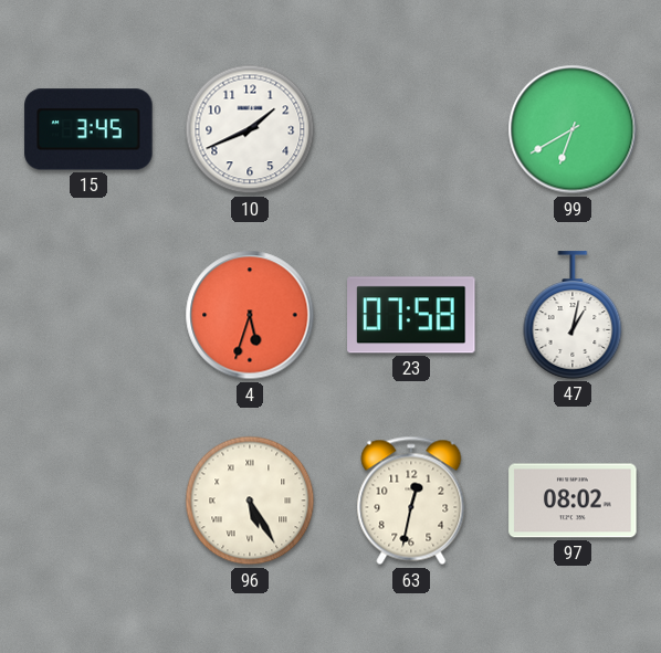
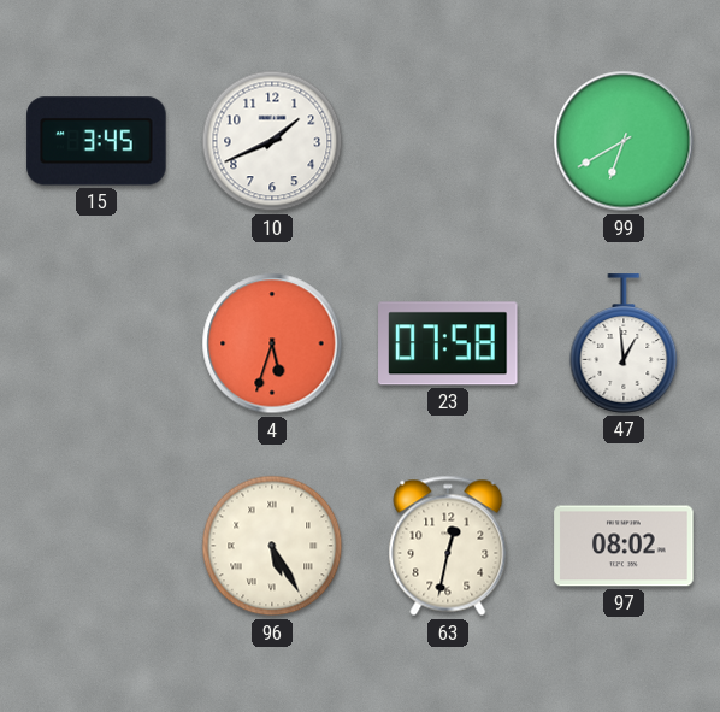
47: 1:02 -> 12:59 (624, 343)
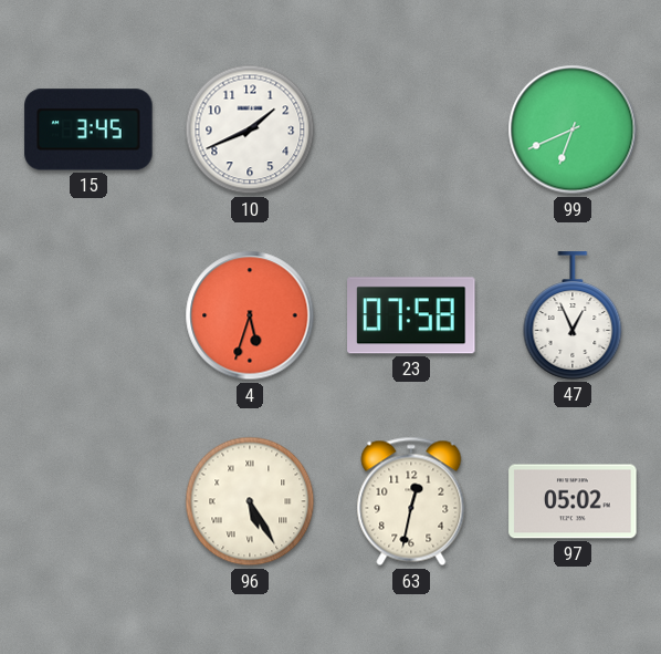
99: 6:40 -> 6:41 (573, 129)
47: 12:59 -> 12:56 (573, 315)
97: 08:02 -> 05:02 (573, 501)
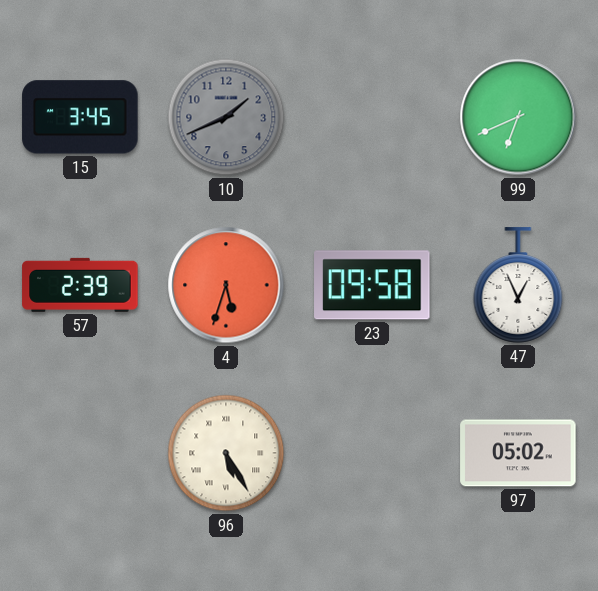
10 dial: white -> grey (226, 117)
57: none -> 2:39 (80, 285)
23: 07:58 -> 09:58 (372, 285)
63: 12:32 -> none (411, 501)
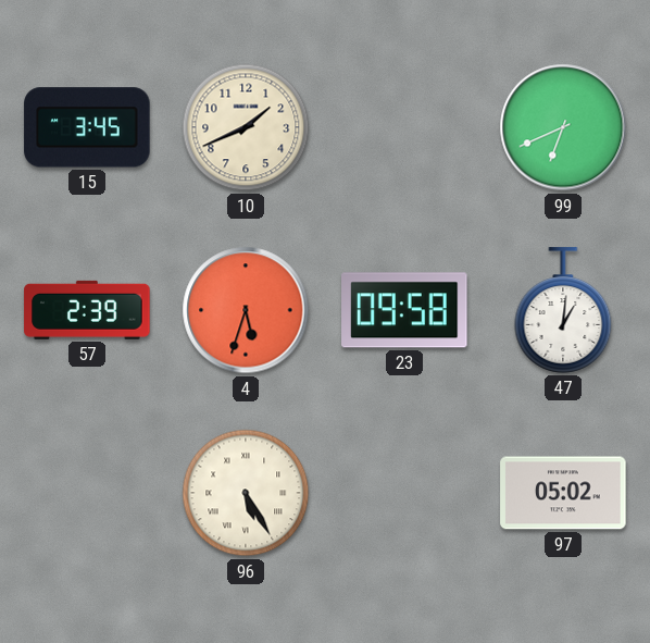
10 dial: grey -> cream (246, 127)
47: 12:56 -> 1:01 (563, 310)
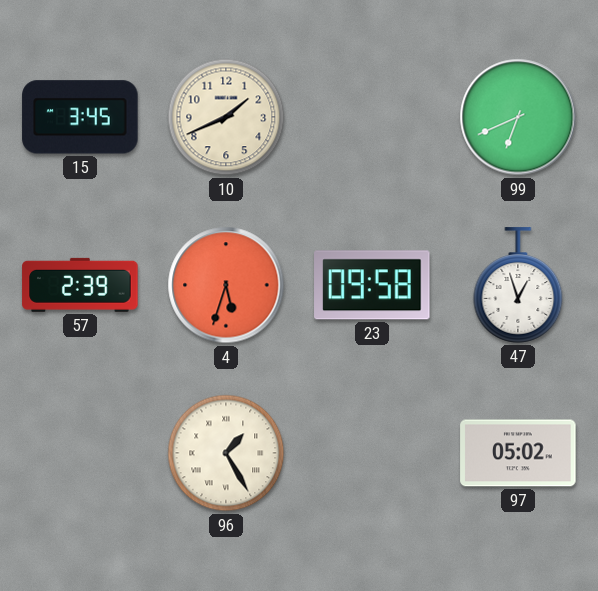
47: 1:01 -> 12:57 (518, 285)
96: 5:25 -> 1:25 (226, 453)
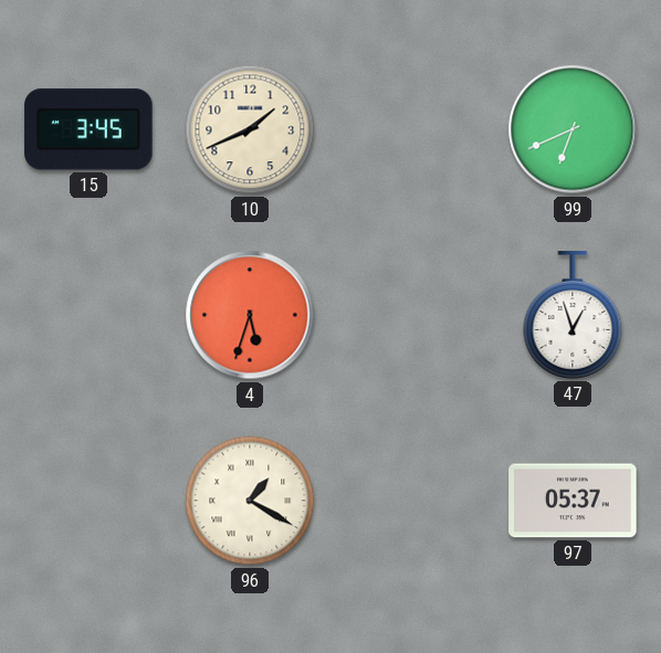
57: 2:39 -> none (80, 285)
23: 09:58 -> none (372, 285)
96: 1:25 -> 1:20 (250, 501)
97: 05:02 -> 05:37 (573, 501)
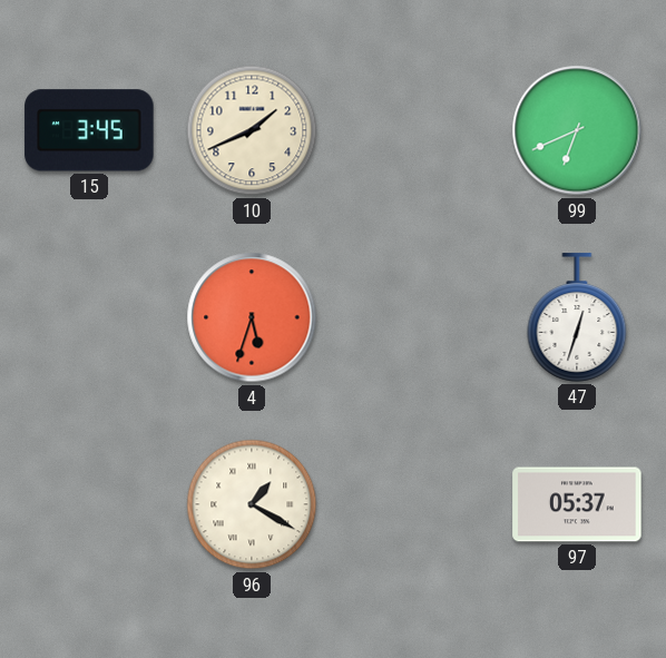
47: 12:57 -> 12:33 (577, 317)
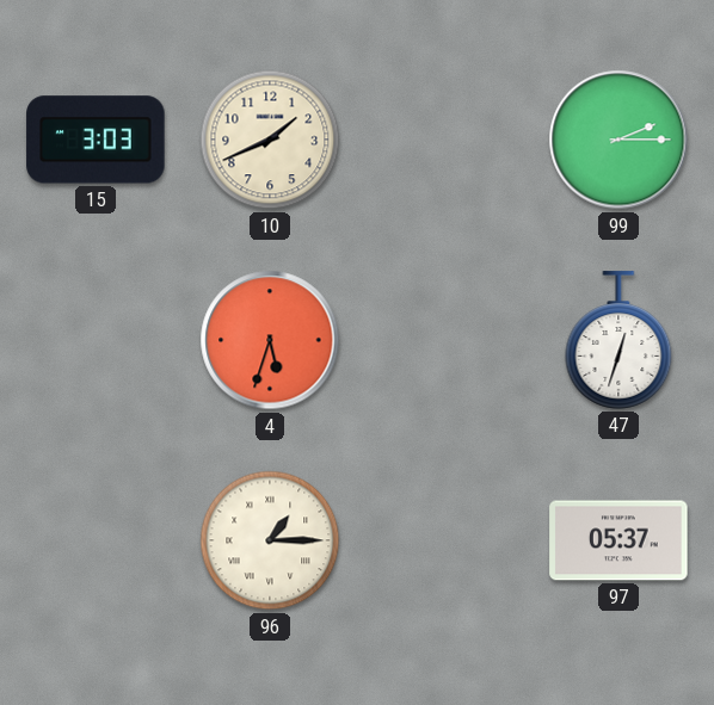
15: 3:45 -> 3:03 (96, 140)
99: 6:41 -> 2:15 (618, 140)
96: 1:20 -> 1:15 (270, 540)
